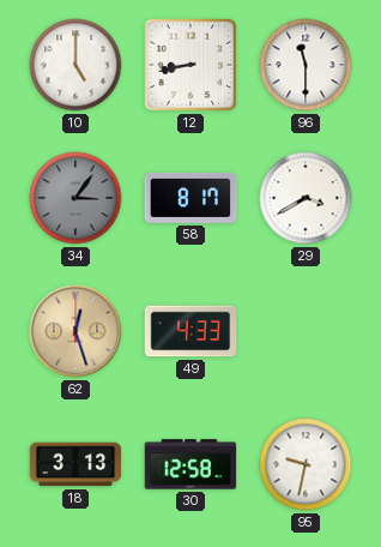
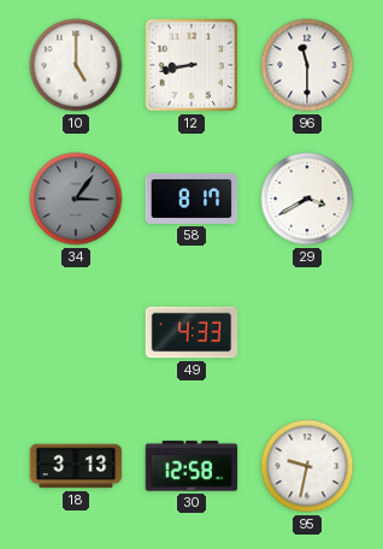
62: 12:27 -> none (75, 331)
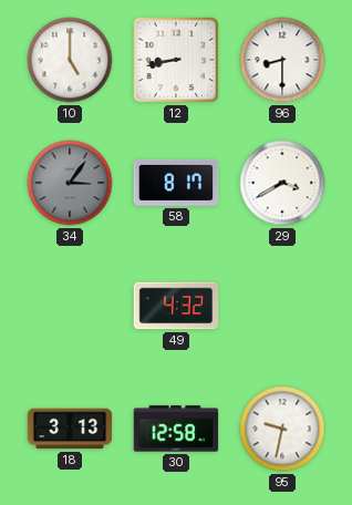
96: 11:30 -> 8:30 (282, 60)
49: 4:33 -> 4:32 (176, 306)
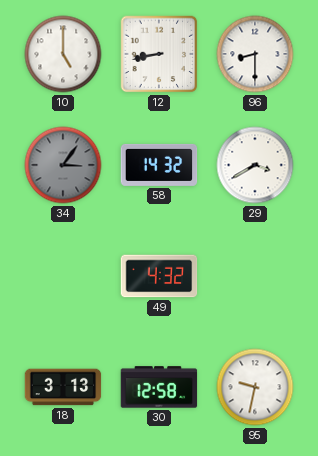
58: 8:17 -> 14:32 (159, 165)
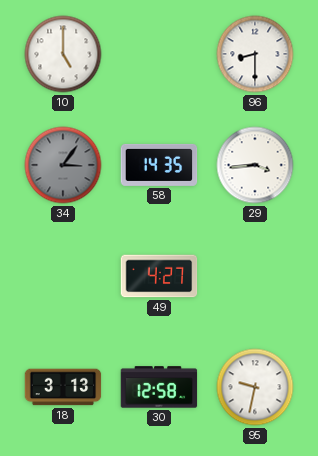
12: 8:43 -> none (159, 54)
58: 14:32 -> 14:35 (159, 165)
29: 3:40 -> 3:44 (255, 165)
49: 4:32 -> 4:27 (159, 276)
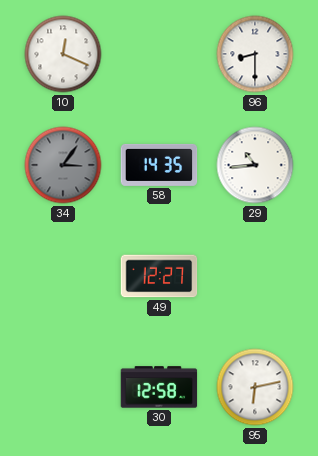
10: 5:00 -> 12:19 (63, 54)
29: 3:44 -> 10:44 (255, 165)
49: 4:27 -> 12:27 (159, 276)
18: 3:13 -> none (63, 387)
95: 9:32 -> 6:13 (255, 387)
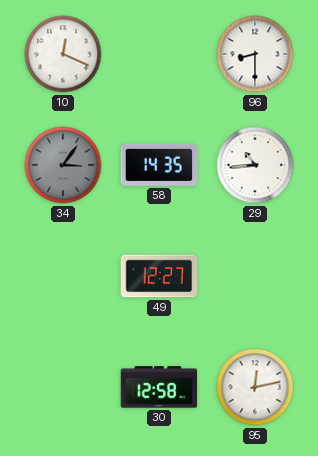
95: 6:13 -> 12:13 (255, 387)
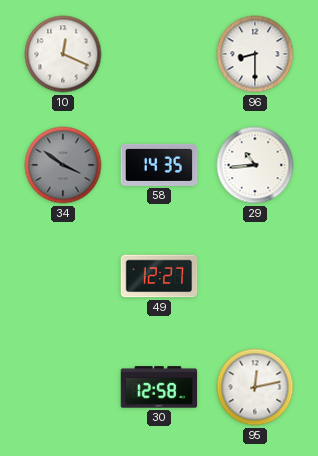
34: 3:06 -> 3:51 (63, 165)
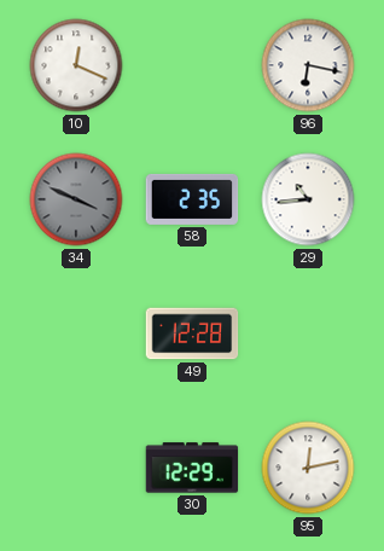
96: 8:30 -> 6:17 (308, 65)
34: 3:51 -> 3:49 (76, 199)
58: 14:35 -> 2:35 (192, 199)
49: 12:27 -> 12:28 (192, 333)
30: 12:58 -> 12:29 (192, 468)
